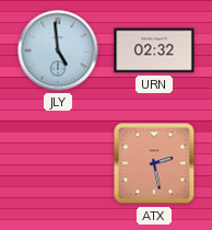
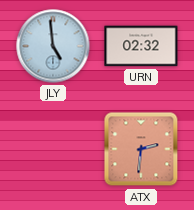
ATX: 2:28 -> 2:31 (141, 149)
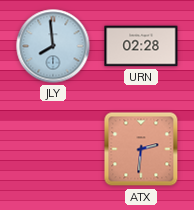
JLY: 4:59 -> 7:59 (53, 46)
URN: 02:32 -> 02:28 (141, 46)
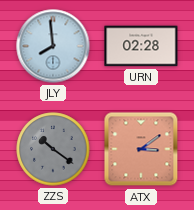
ZZS: none -> 10:21 (53, 149)
ATX: 2:31 -> 3:09 (141, 149)
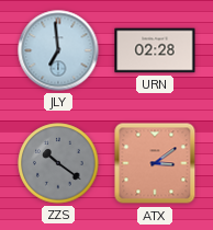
JLY: 7:59 -> 6:59 (58, 50)
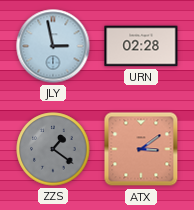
JLY: 6:59 -> 2:58 (53, 46)
ZZS: 10:21 -> 1:21 (53, 149)
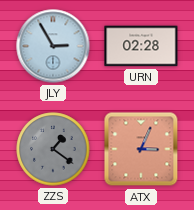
JLY: 2:58 -> 2:55 (53, 46)
ATX: 3:09 -> 3:04 (141, 149)
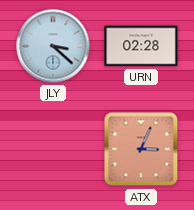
JLY: 2:55 -> 3:22 (53, 46)
ZZS: 1:21 -> none (53, 149)
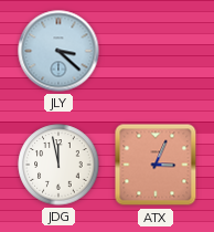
URN: 02:28 -> none (141, 46)
JDG: none -> 11:58 (58, 165)
